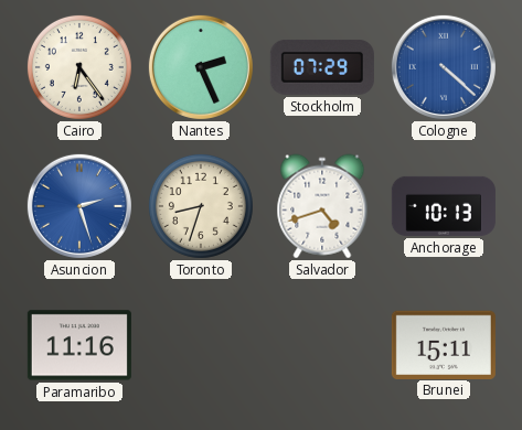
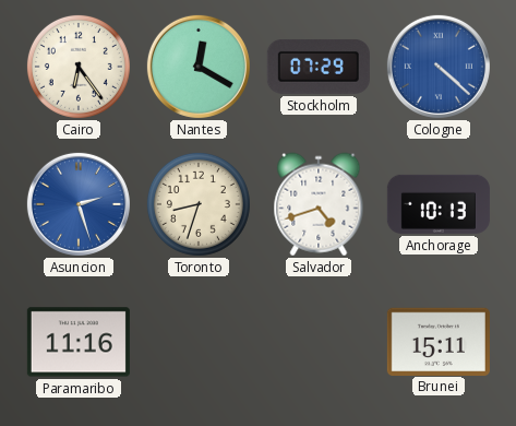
Nantes: 2:26 -> 12:20 (199, 67)
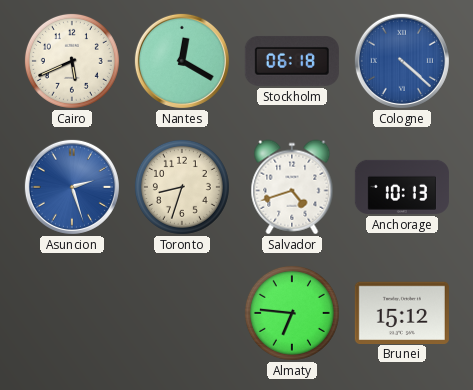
Cairo: 6:24 -> 5:41 (72, 61)
Stockholm: 07:29 -> 06:18 (292, 61)
Paramaribo: 11:16 -> none (79, 342)
Almaty: none -> 6:46 (292, 313)
Brunei: 15:11 -> 15:12 (402, 312)
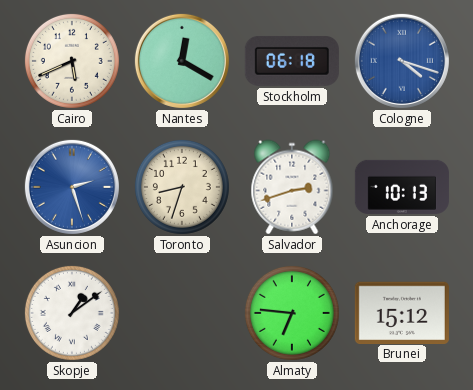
Cologne: 4:22 -> 4:18 (402, 61)
Salvador: 4:42 -> 2:42 (292, 187)
Skopje: none -> 1:09 (72, 313)
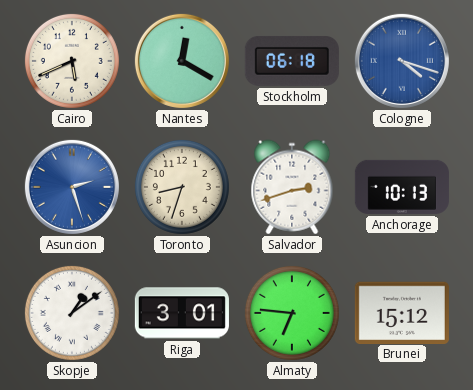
Riga: none -> 3:01 (182, 313)
